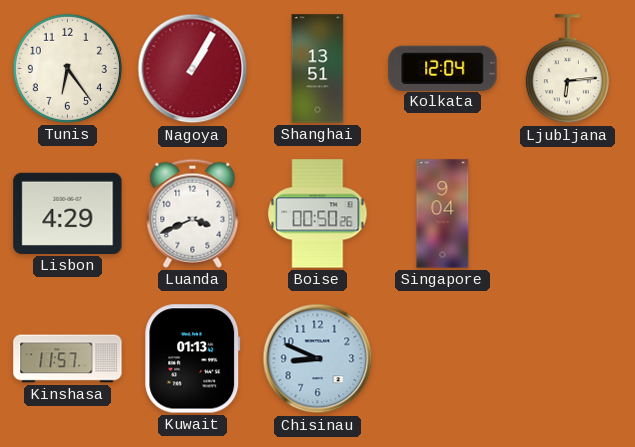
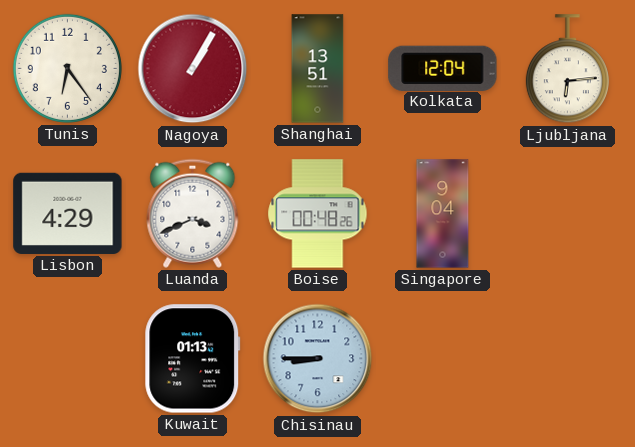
Boise: 00:50 -> 00:48 (318, 214)
Kinshasa: 11:57 -> none (68, 359)
Chisinau: 8:49 -> 8:45 (318, 359)
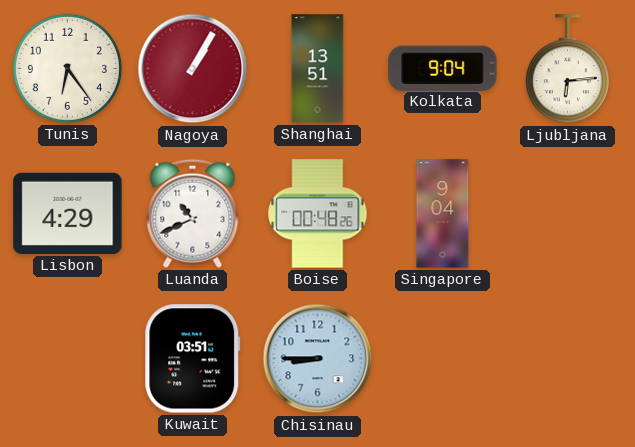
Kolkata: 12:04 -> 9:04 (443, 68)
Luanda: 3:41 -> 10:41 (193, 213)
Kuwait: 01:13 -> 03:51 (193, 359)
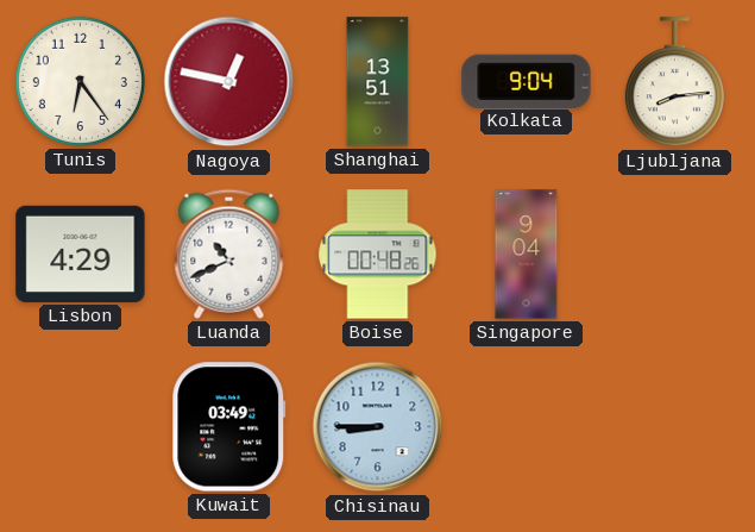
Nagoya: 1:05 -> 12:47 (229, 82)
Ljubljana: 6:14 -> 8:14 (674, 82)
Kuwait: 03:51 -> 03:49 (229, 427)
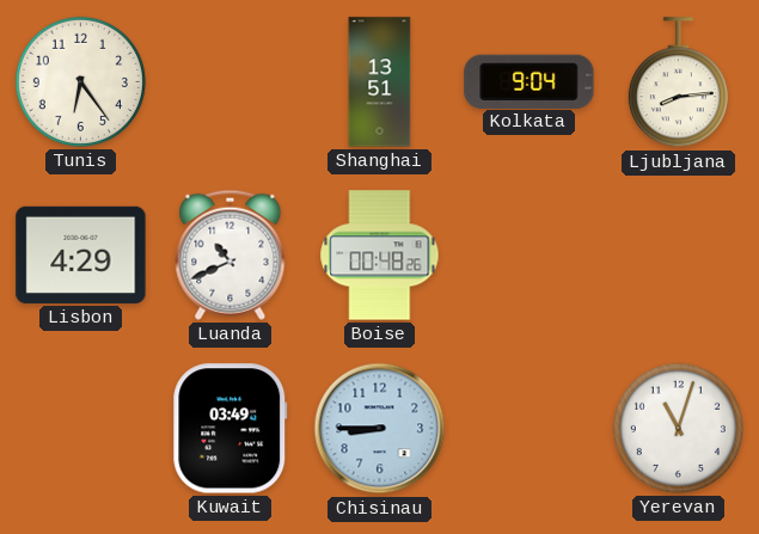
Nagoya: 12:47 -> none (229, 82)
Singapore: 9:04 -> none (527, 255)
Yerevan: none -> 11:03 (678, 428)
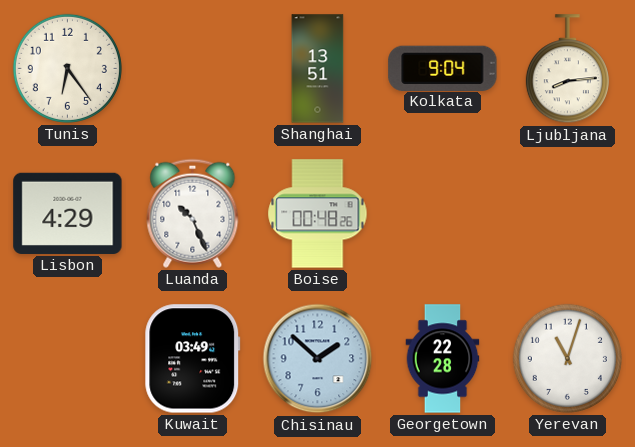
Luanda: 10:41 -> 10:26 (193, 213)
Chisinau: 8:45 -> 1:52 (318, 359)
Georgetown: none -> 22:28 (443, 359)
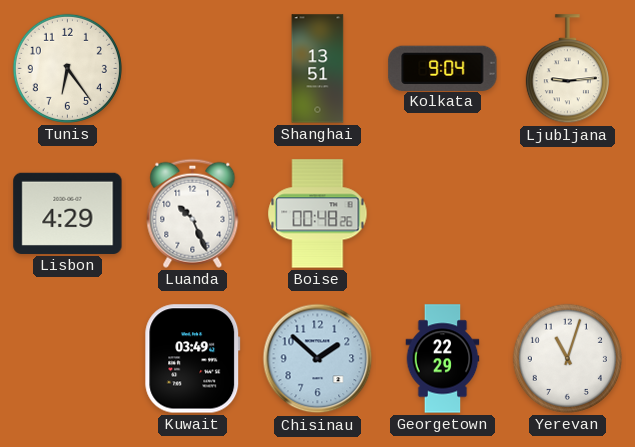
Ljubljana: 8:14 -> 9:14 (567, 69)
Georgetown: 22:28 -> 22:29 (443, 359)
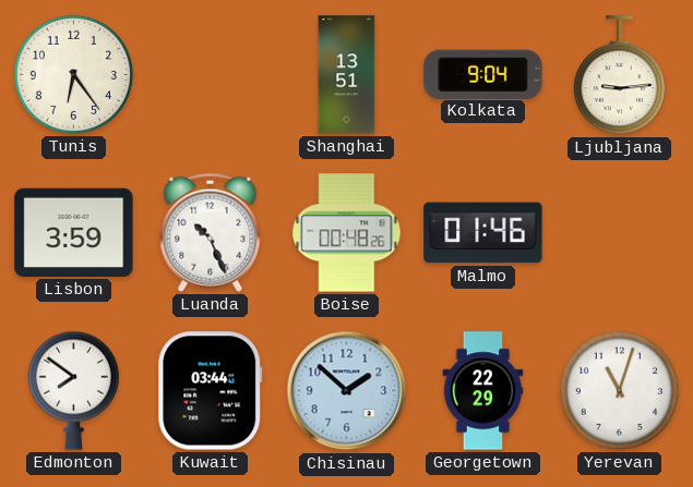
Lisbon: 4:29 -> 3:59 (74, 232)
Malmo: none -> 01:46 (483, 233)
Edmonton: none -> 7:51 (73, 390)
Kuwait: 03:49 -> 03:44 (211, 391)
